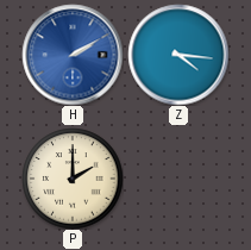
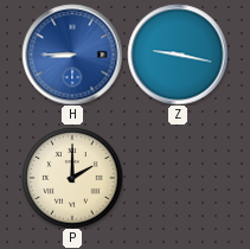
H: 2:10 -> 8:45 (72, 55)
Z: 4:16 -> 9:17 (178, 55)
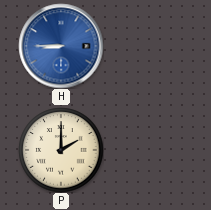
Z: 9:17 -> none (178, 55)
